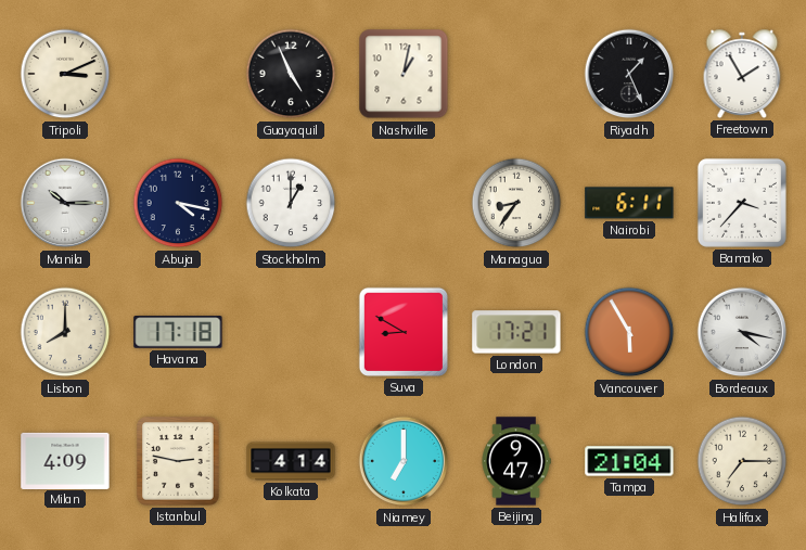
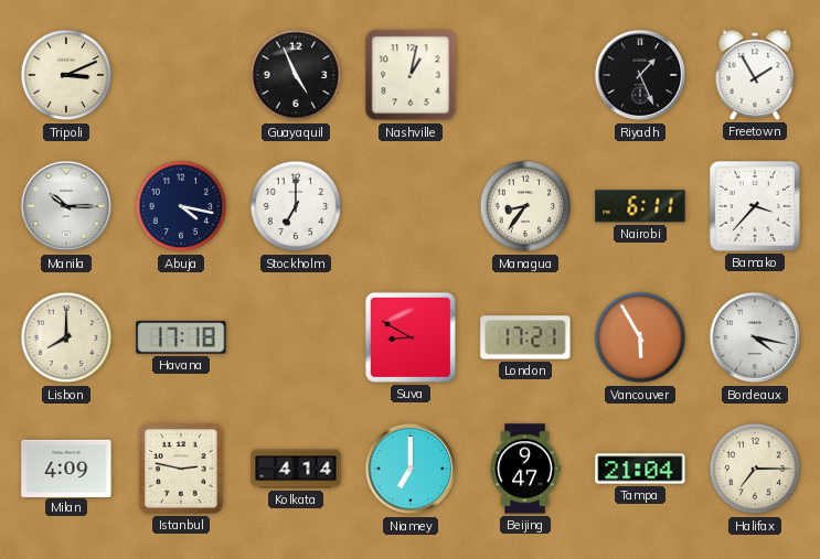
Stockholm: 1:00 -> 7:00 (296, 206)
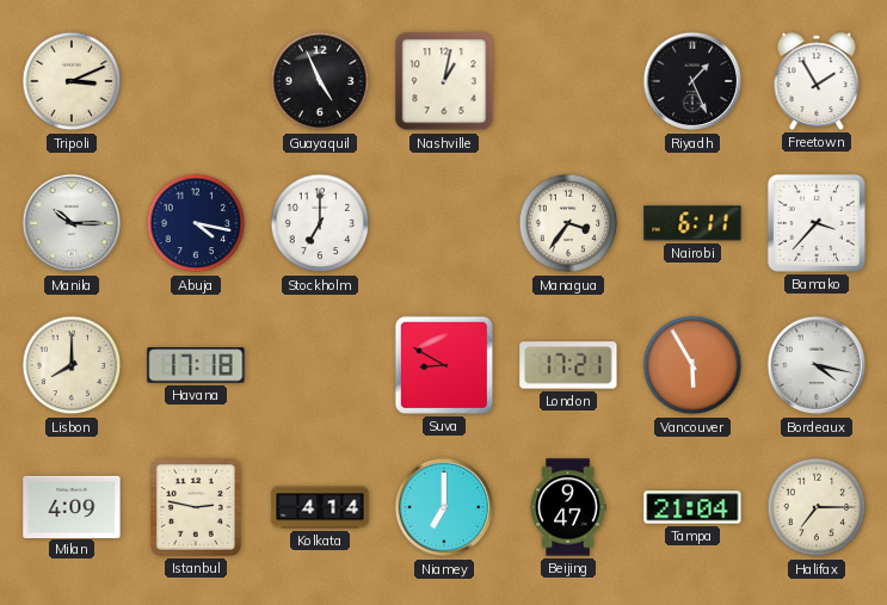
Managua: 8:36 -> 3:36 (568, 223)
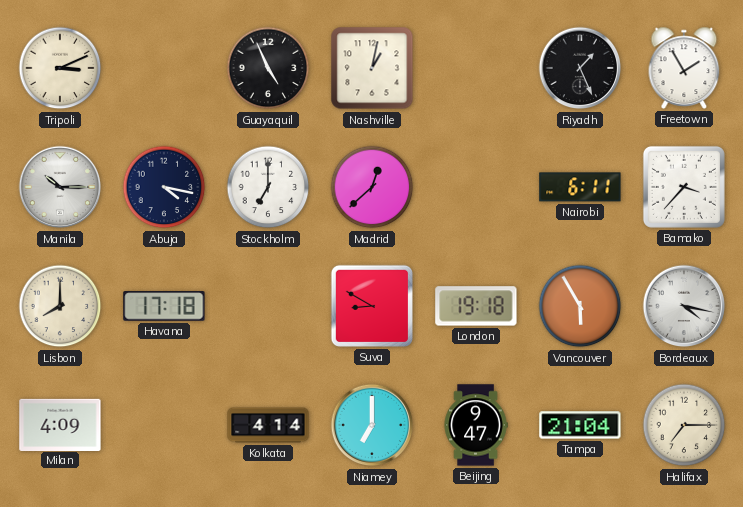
Madrid: none -> 12:38 (372, 187)
Managua: 3:36 -> none (568, 223)
London: 17:21 -> 19:18 (476, 306)
Istanbul: 2:47 -> none (196, 507)
